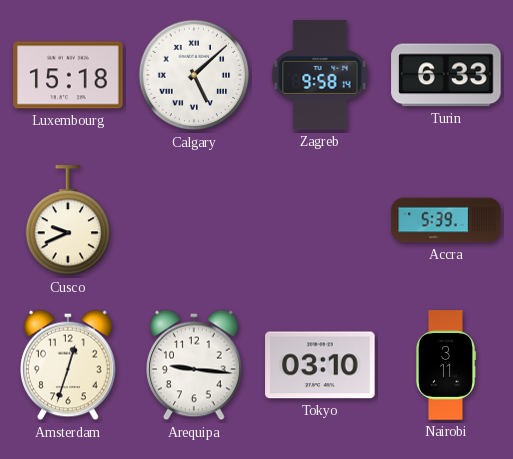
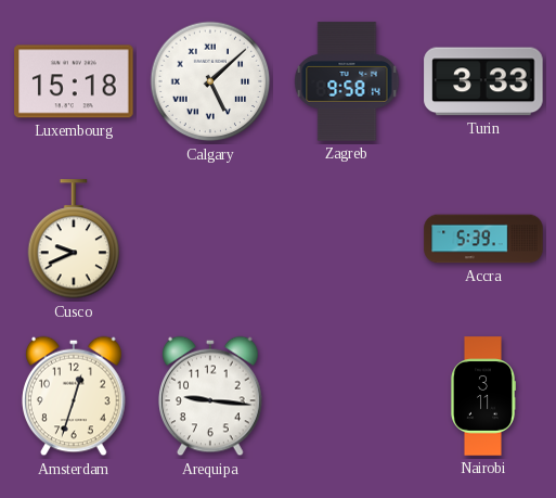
Turin: 6:33 -> 3:33 (483, 81)
Tokyo: 03:10 -> none (320, 365)
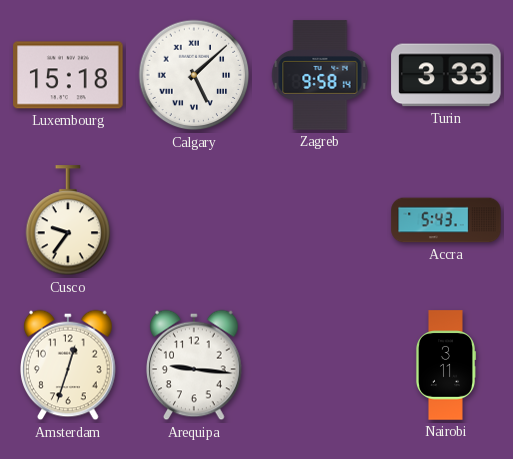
Cusco: 9:41 -> 9:36 (68, 221)
Accra: 5:39 -> 5:43 (446, 220)
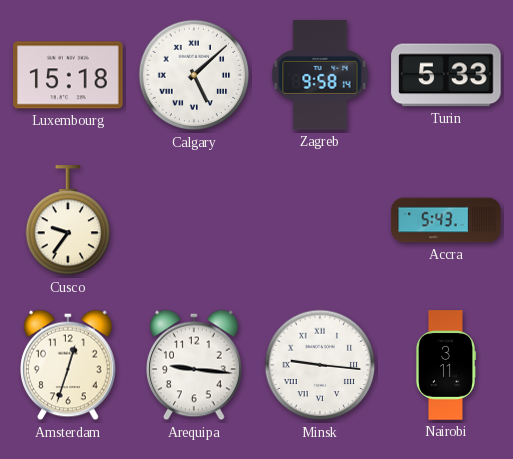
Turin: 3:33 -> 5:33 (446, 75)
Minsk: none -> 9:16 (320, 365)
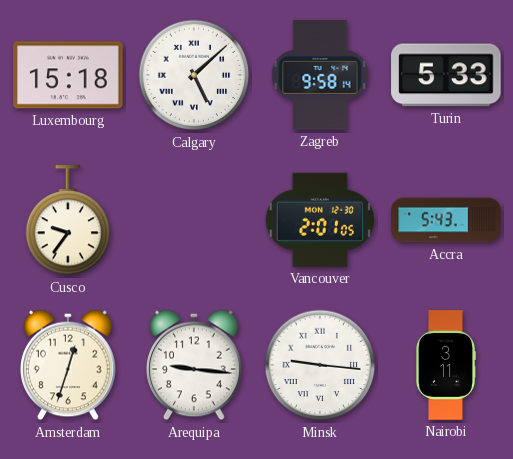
Vancouver: none -> 2:01 (319, 220)
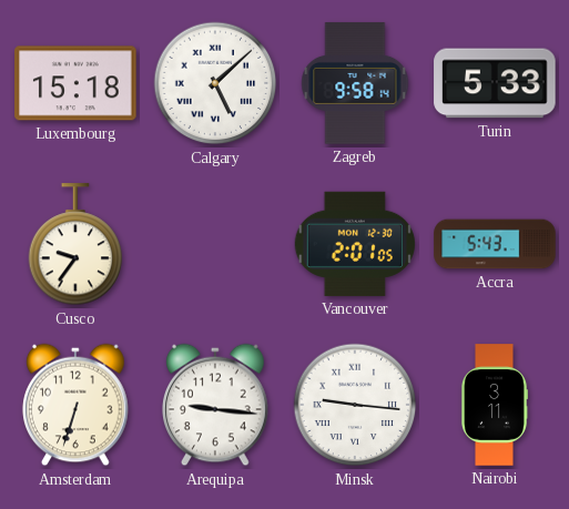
Amsterdam: 12:33 -> 6:33 (75, 405)
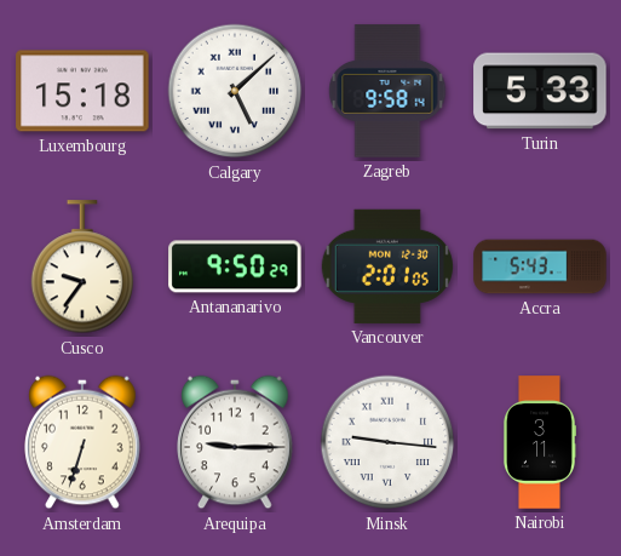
Antananarivo: none -> 9:50 (235, 266)
Arequipa: 9:16 -> 9:15 (235, 442)
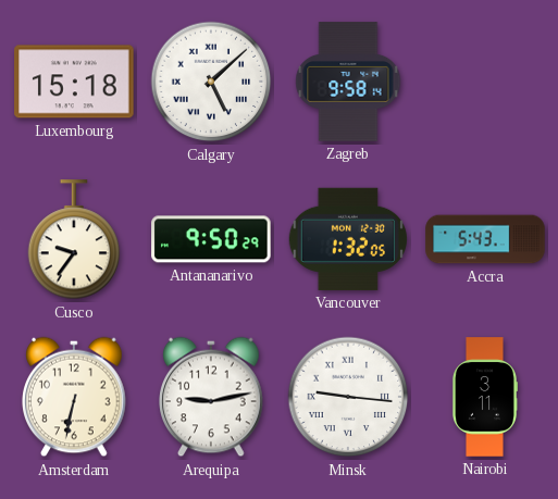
Turin: 5:33 -> none (540, 91)
Vancouver: 2:01 -> 1:32 (347, 239)
Amsterdam: 6:33 -> 6:32 (74, 397)
Arequipa: 9:15 -> 9:13 (211, 397)
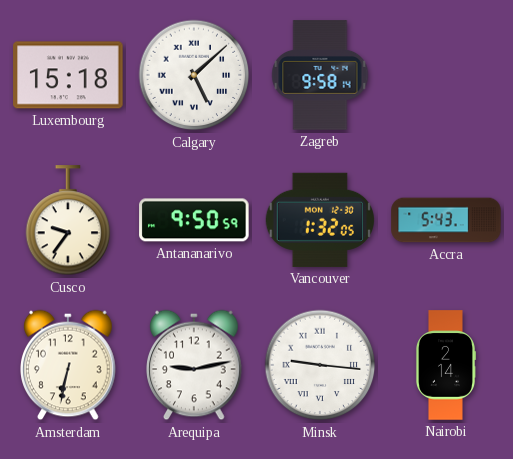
Antananarivo: 9:50:29 -> 9:50:59 (194, 220)
Nairobi: 3:11 -> 2:14 (445, 365)
